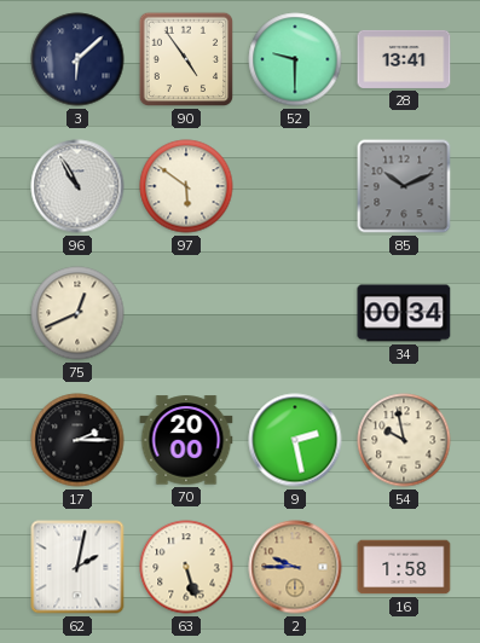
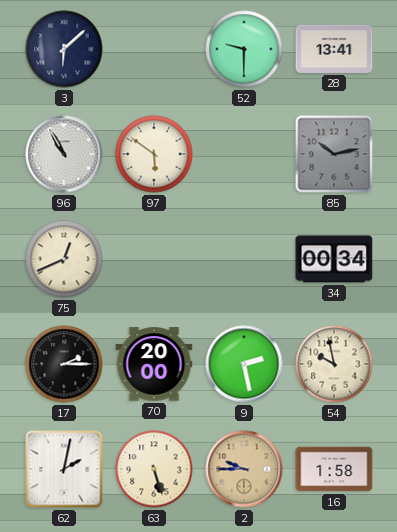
90: 4:54 -> none (186, 59)
85: 10:11 -> 10:13 (334, 154)
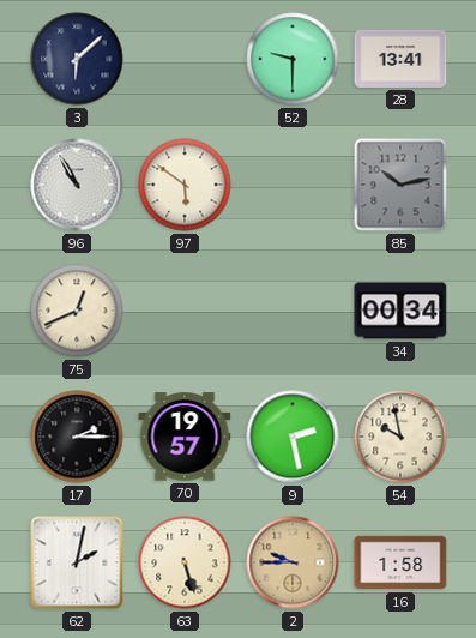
70: 20:00 -> 19:57 (185, 437)
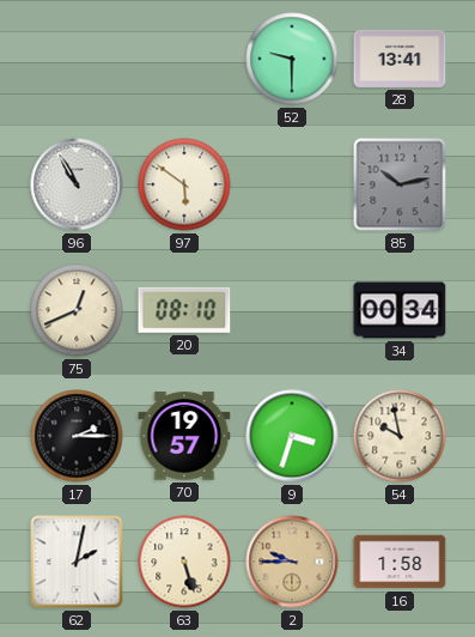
3: 6:08 -> none (77, 59)
20: none -> 08:10 (184, 310)
9: 2:28 -> 3:33 (292, 436)
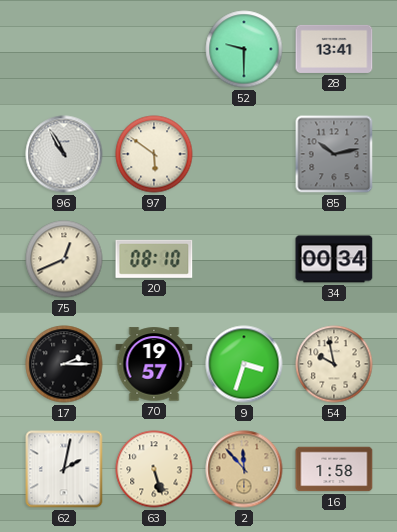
2: 9:45 -> 11:53 (244, 469)
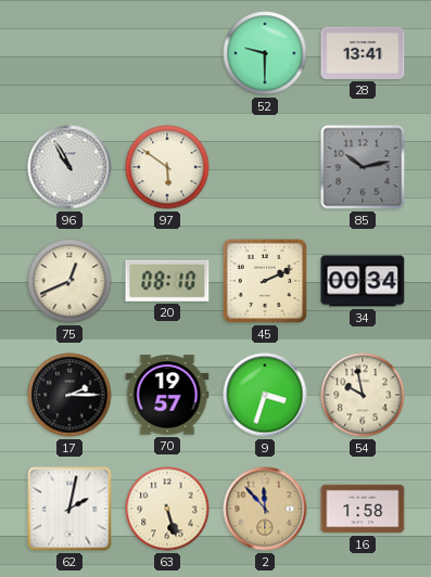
45: none -> 2:11 (265, 281)
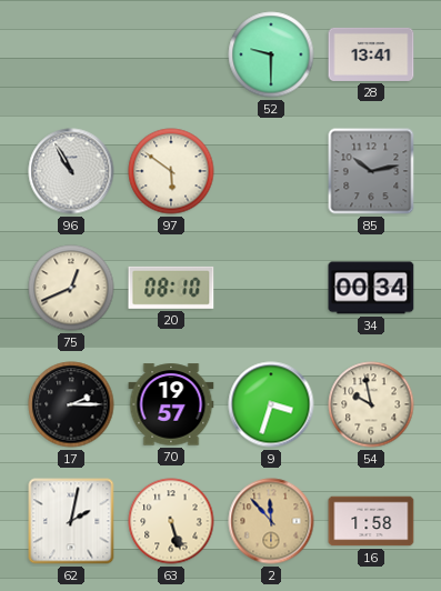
45: 2:11 -> none (265, 281)
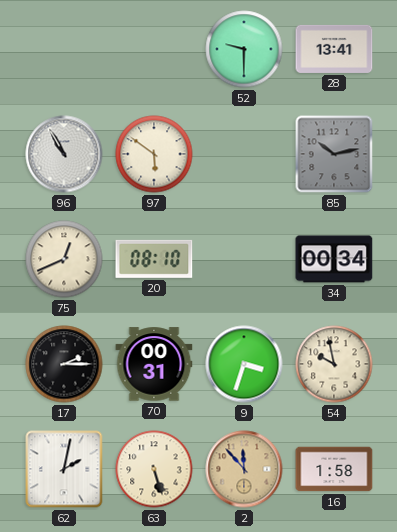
70: 19:57 -> 00:31 (154, 364)
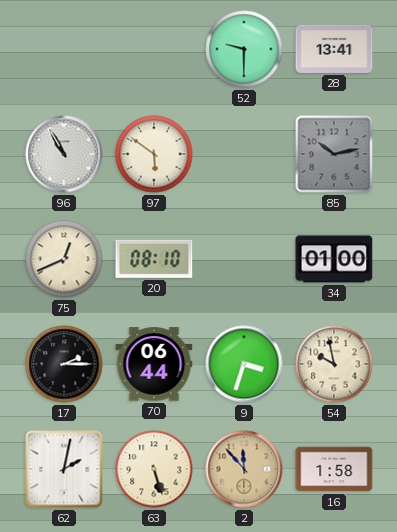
34: 00:34 -> 01:00 (334, 259)
70: 00:31 -> 06:44 (154, 364)
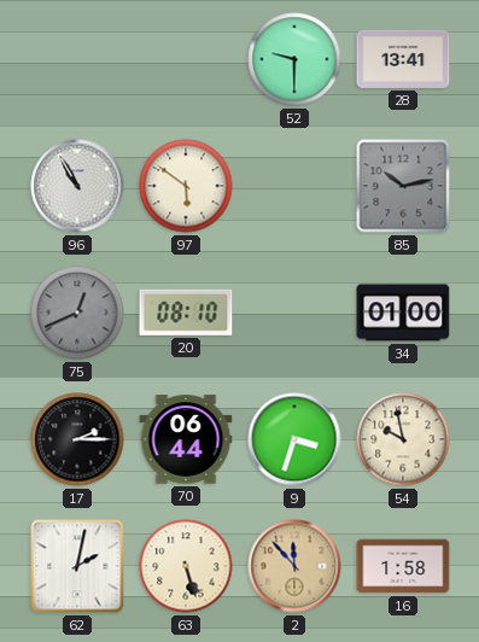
75 dial: cream -> grey (77, 313)
